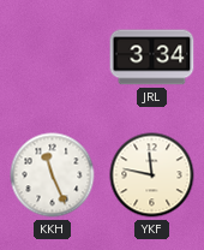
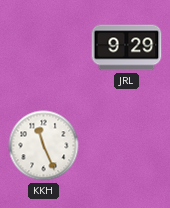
JRL: 3:34 -> 9:29 (127, 48)
YKF: 11:47 -> none (152, 175)
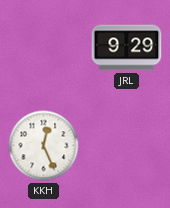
KKH: 11:26 -> 12:26 (44, 146)
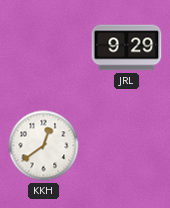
KKH: 12:26 -> 12:39 (44, 146)
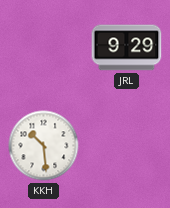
KKH: 12:39 -> 10:29 (44, 146)
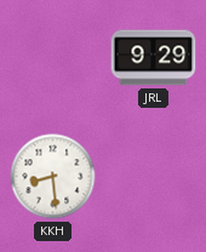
KKH: 10:29 -> 8:29 (53, 177)
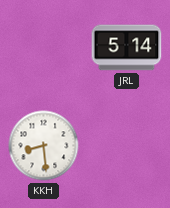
JRL: 9:29 -> 5:14 (127, 48)
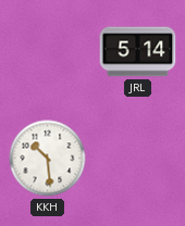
KKH: 8:29 -> 10:29 (48, 159)
